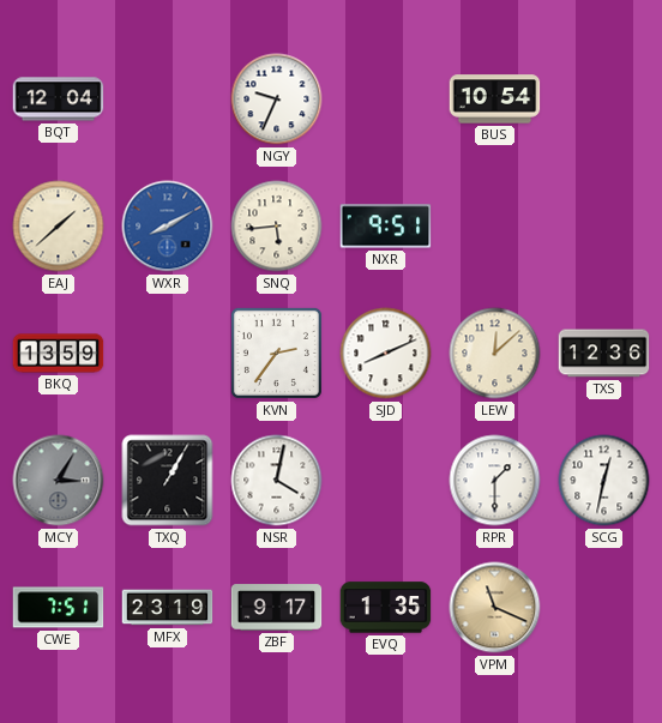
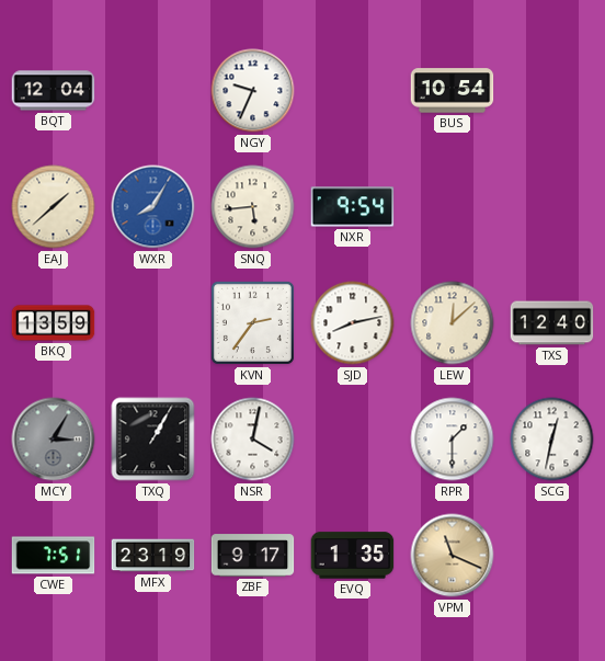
WXR: 8:10 -> 8:05 (153, 207)
NXR: 9:51 -> 9:54 (353, 207)
SJD: 8:11 -> 8:13 (353, 323)
TXS: 12:36 -> 12:40 (552, 323)
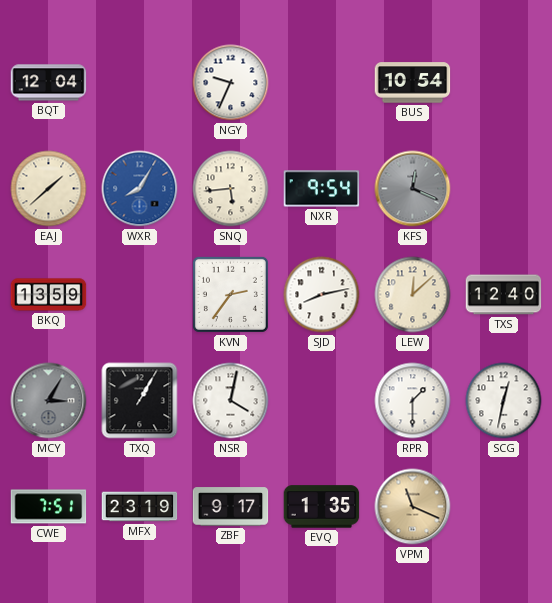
KFS: none -> 12:19 (413, 189)
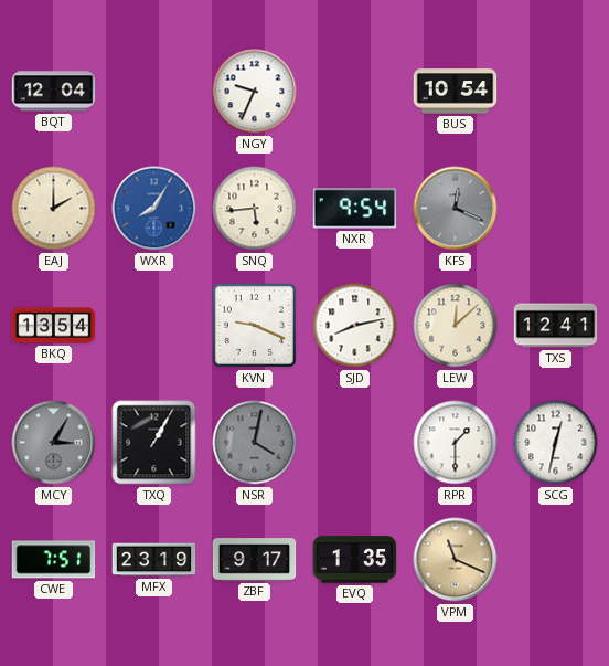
EAJ: 1:38 -> 2:00 (54, 209)
BKQ: 13:59 -> 13:54 (54, 326)
KVN: 2:36 -> 9:19 (254, 325)
TXS: 12:40 -> 12:41 (556, 326)
NSR dial: white -> grey (255, 443)
